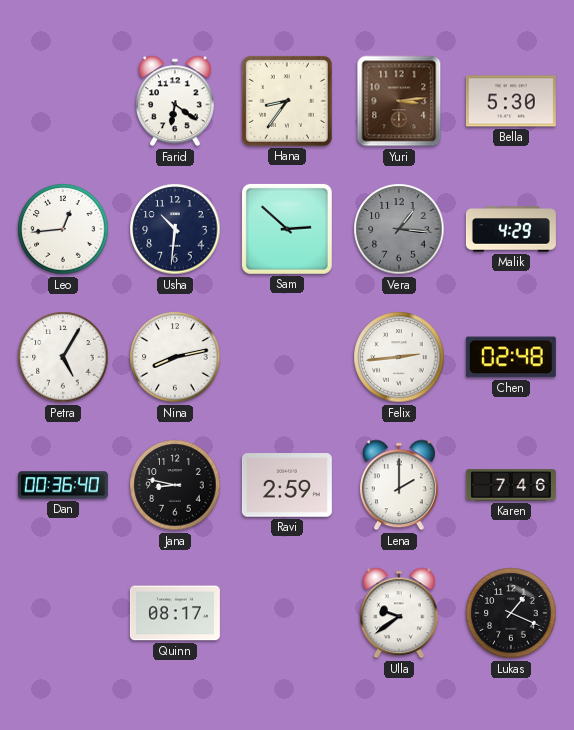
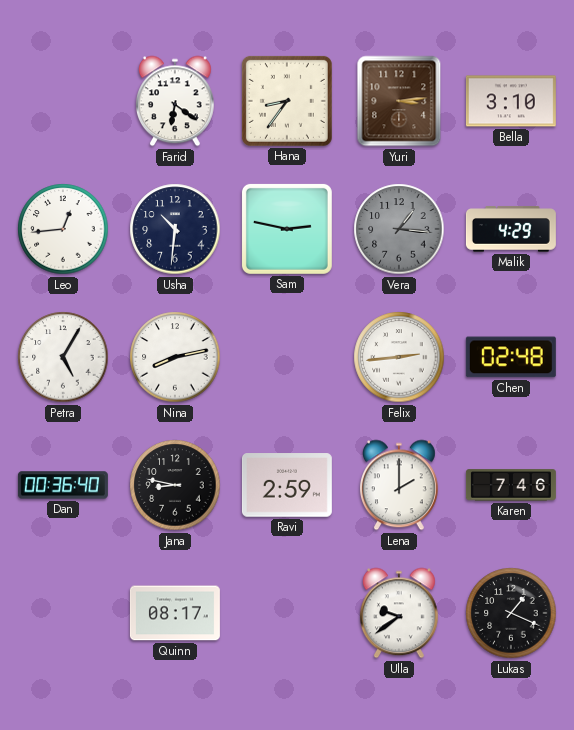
Bella: 5:30 -> 3:10 (511, 101)
Sam: 2:52 -> 2:47 (287, 229)
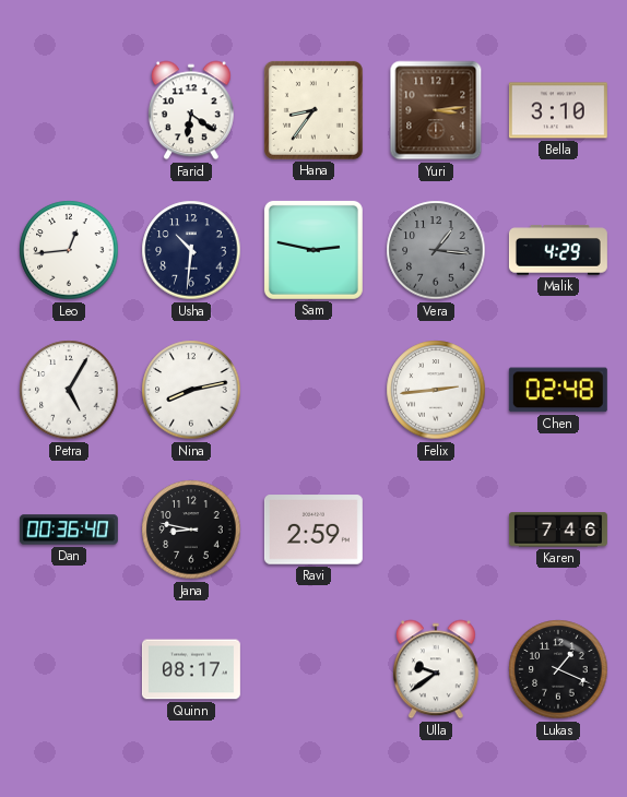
Lena: 2:00 -> none (399, 485)
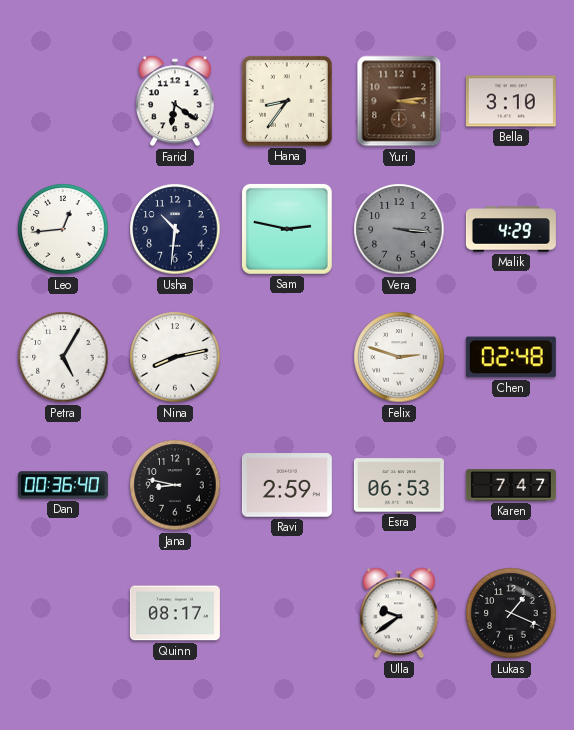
Vera: 1:16 -> 3:16 (399, 229)
Felix: 2:44 -> 2:48 (399, 357)
Esra: none -> 06:53 (399, 485)
Karen: 7:46 -> 7:47 (511, 485)
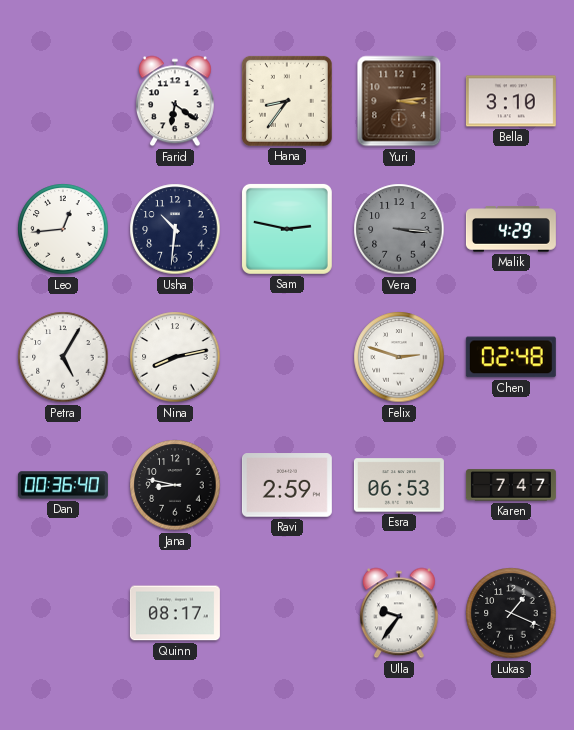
Ulla: 9:39 -> 9:36 (399, 613)
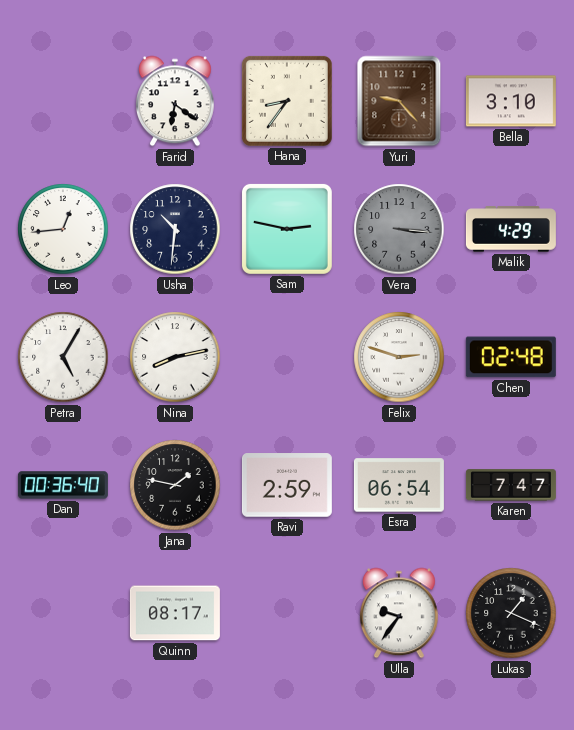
Yuri: 3:14 -> 9:23 (399, 101)
Jana: 8:47 -> 1:47 (175, 485)
Esra: 06:53 -> 06:54 (399, 485)
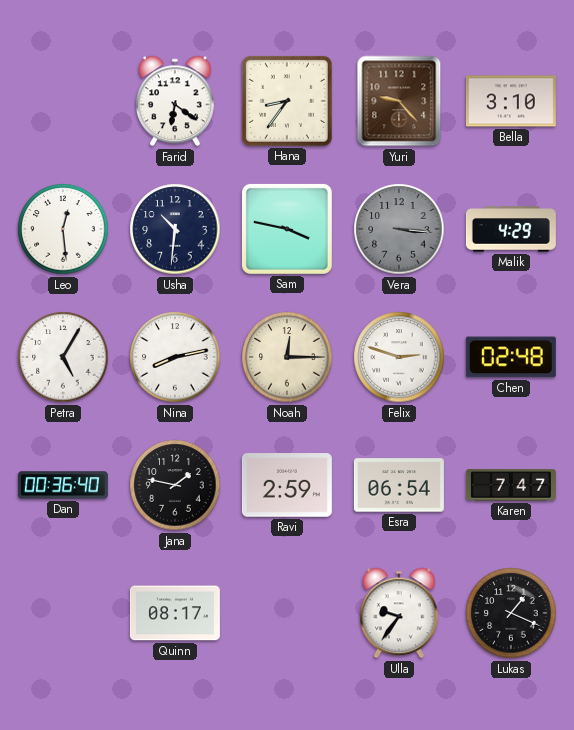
Leo: 12:44 -> 12:29 (63, 229)
Sam: 2:47 -> 3:47 (287, 229)
Noah: none -> 12:15 (287, 357)
